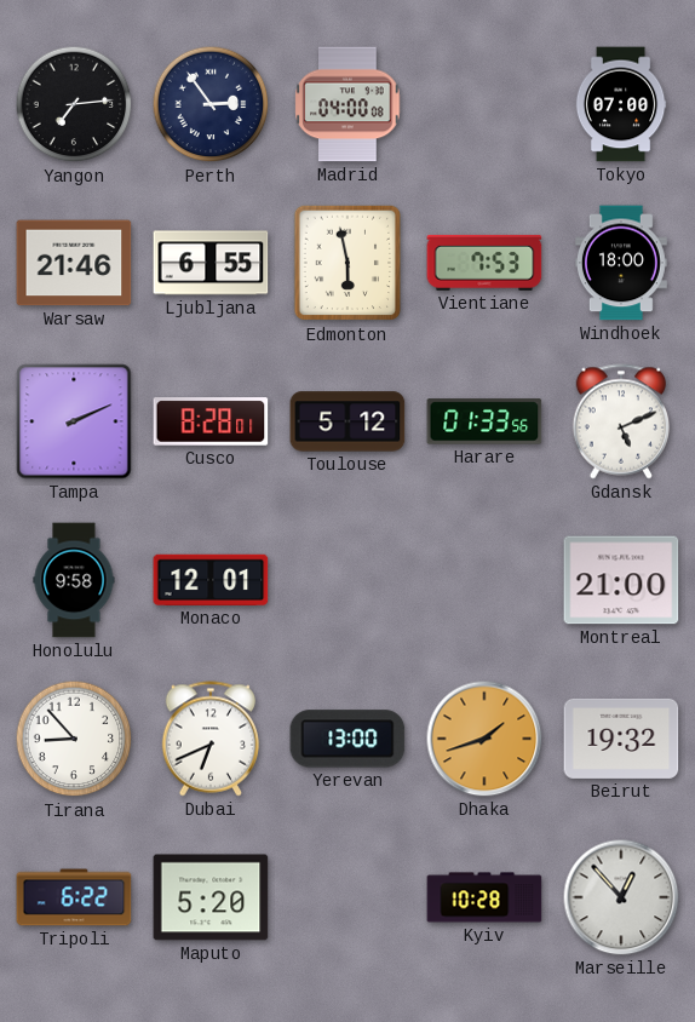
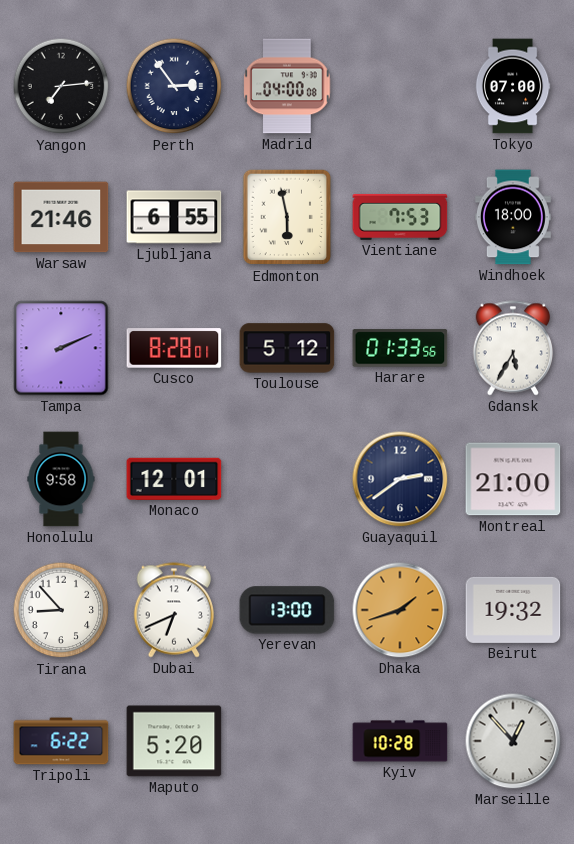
Gdansk: 5:11 -> 5:35 (513, 348)
Guayaquil: none -> 2:39 (400, 479)
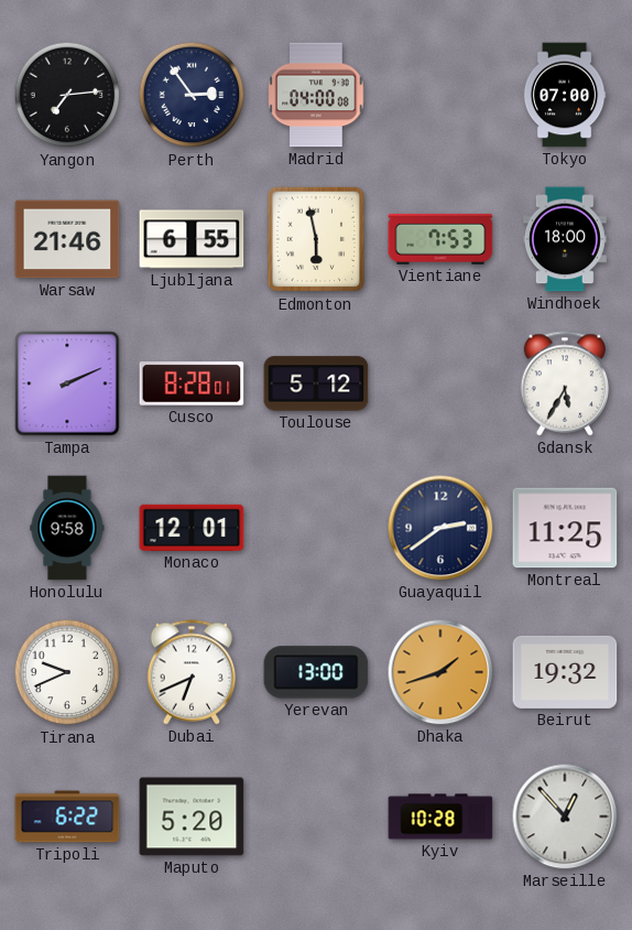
Harare: 01:33 -> none (400, 348)
Montreal: 21:00 -> 11:25 (565, 528)
Tirana: 8:53 -> 9:41 (67, 672)
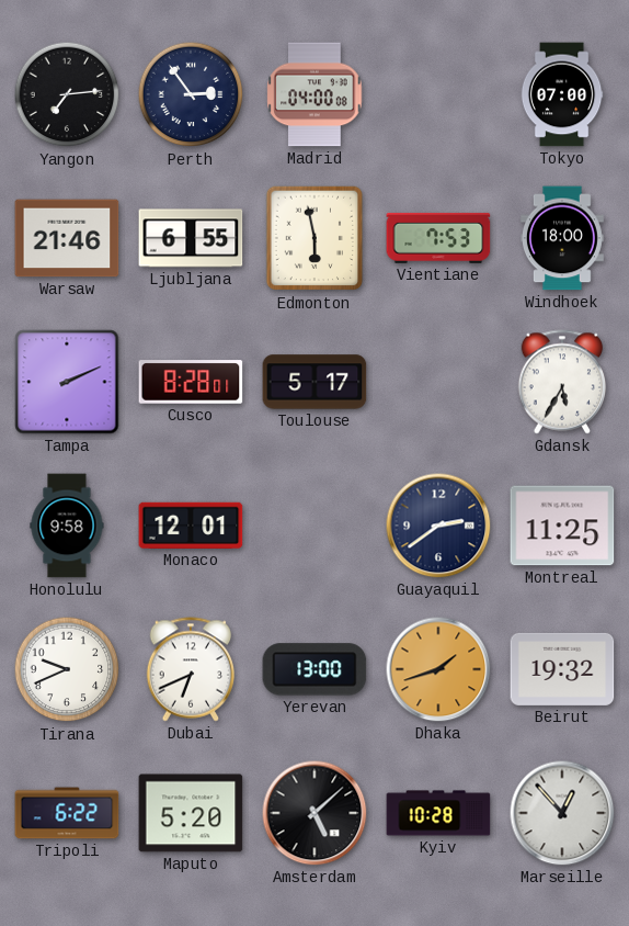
Toulouse: 5:12 -> 5:17 (314, 382)
Amsterdam: none -> 5:08 (314, 813)
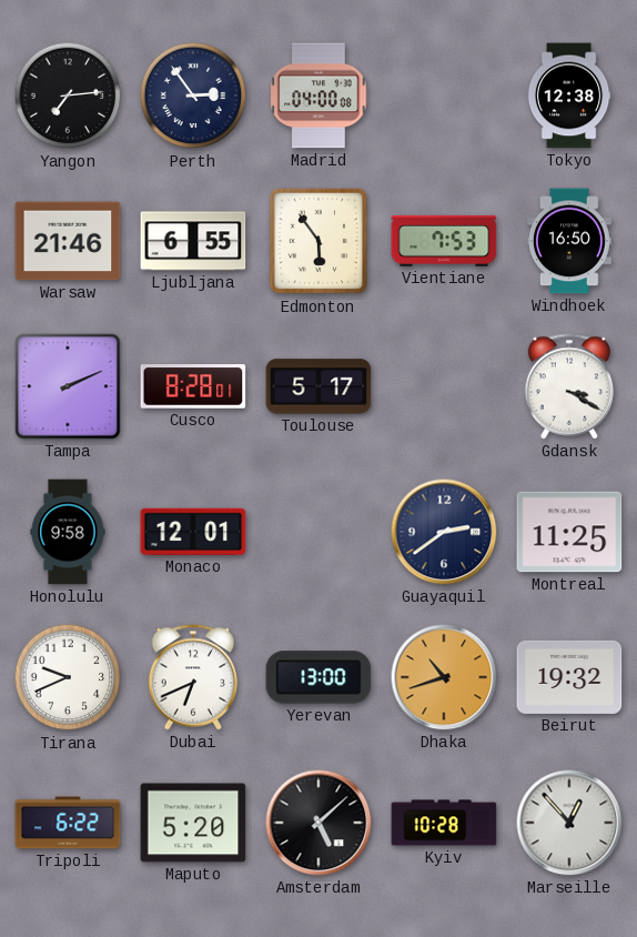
Tokyo: 07:00 -> 12:38 (569, 95)
Edmonton: 5:58 -> 5:54 (318, 241)
Windhoek: 18:00 -> 16:50 (569, 241)
Gdansk: 5:35 -> 3:20 (569, 386)
Dhaka: 1:42 -> 10:42 (444, 677)
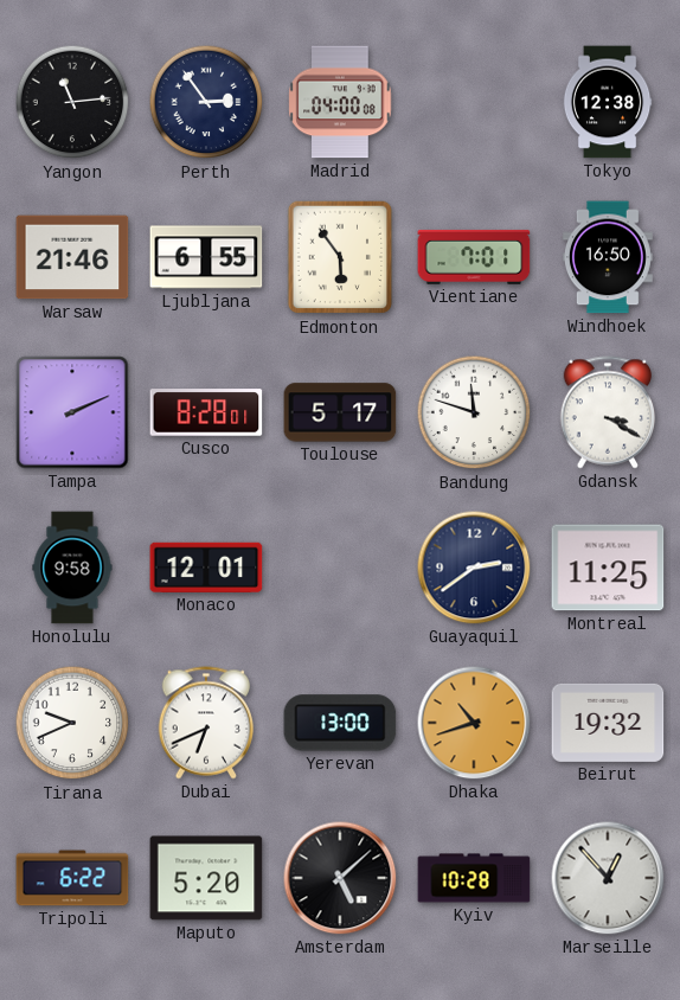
Yangon: 7:14 -> 11:14 (72, 102)
Vientiane: 7:53 -> 7:01 (474, 257)
Bandung: none -> 11:48 (474, 412)
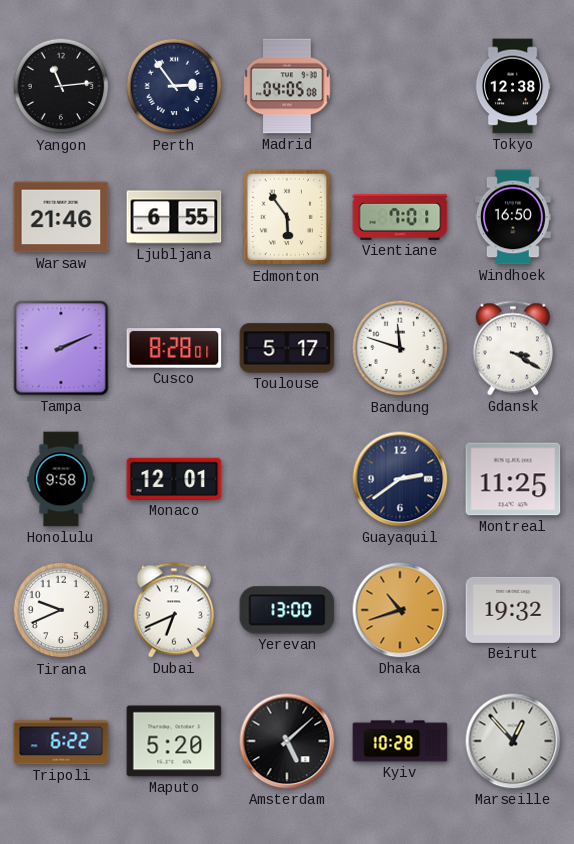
Madrid: 04:00 -> 04:05 (287, 86)
